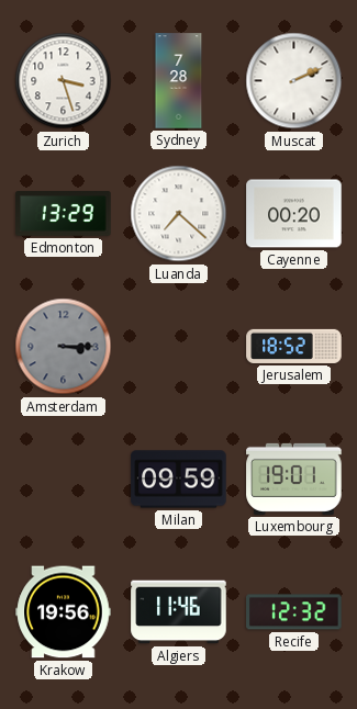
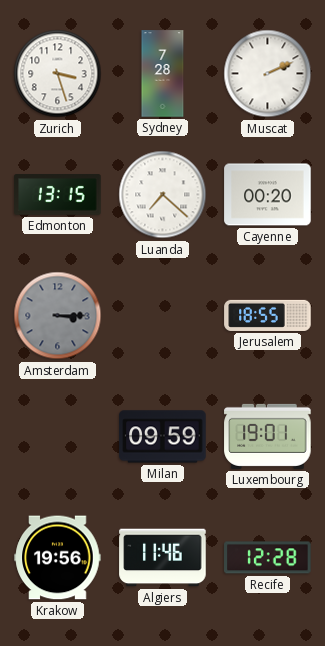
Edmonton: 13:29 -> 13:15 (58, 195)
Jerusalem: 18:52 -> 18:55 (268, 315)
Recife: 12:32 -> 12:28 (268, 558)
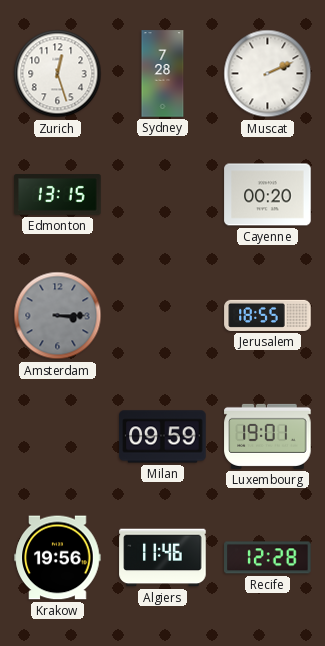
Zurich: 3:27 -> 12:27 (58, 74)
Luanda: 7:22 -> none (163, 195)
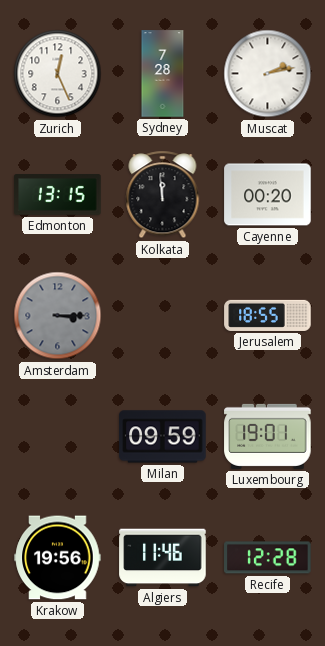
Zurich: 12:27 -> 12:26 (58, 74)
Muscat: 2:11 -> 2:13 (268, 74)
Kolkata: none -> 11:59 (163, 195)
